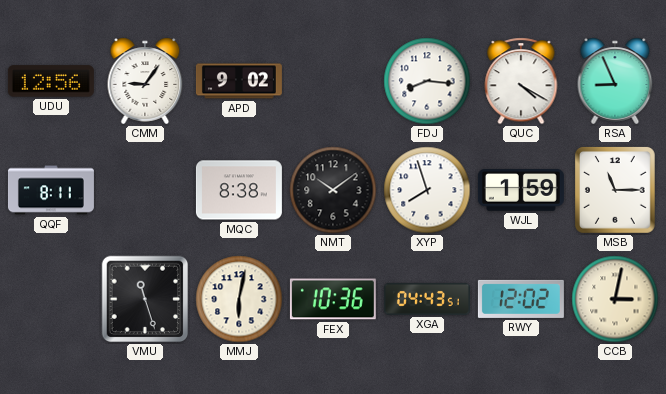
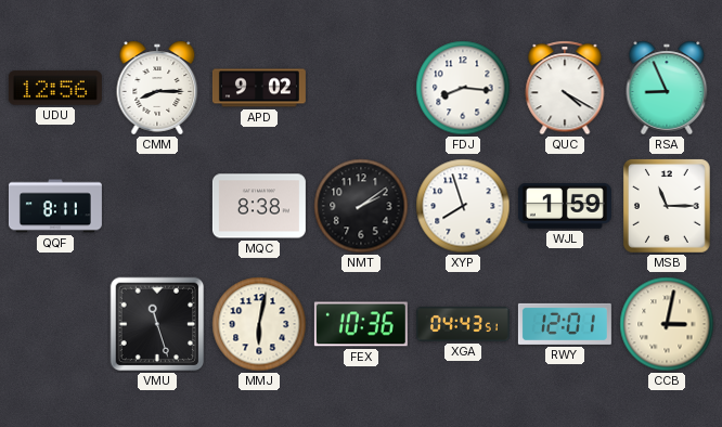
CMM: 9:06 -> 8:15 (157, 88)
NMT: 10:09 -> 2:09 (361, 206)
RWY: 12:02 -> 12:01 (565, 324)
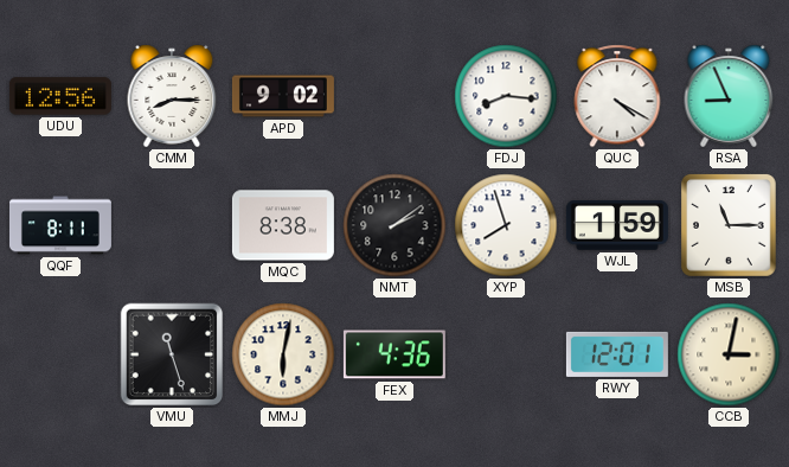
FEX: 10:36 -> 4:36 (394, 354)
XGA: 04:43 -> none (463, 324)
